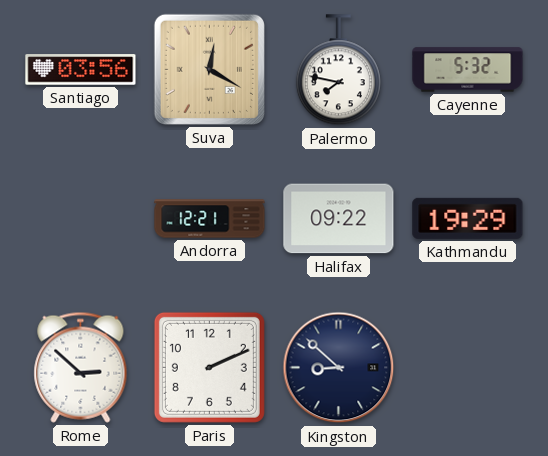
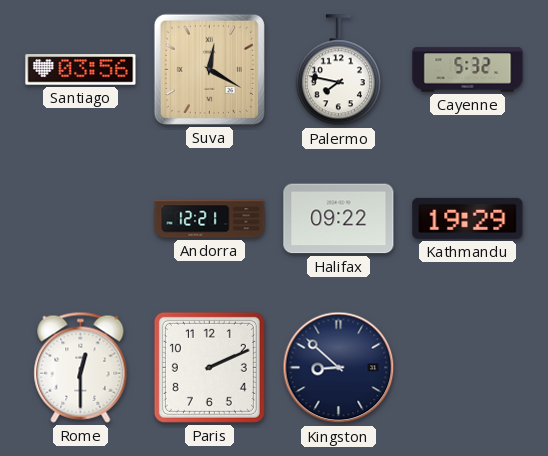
Rome: 2:52 -> 12:30 (81, 367)
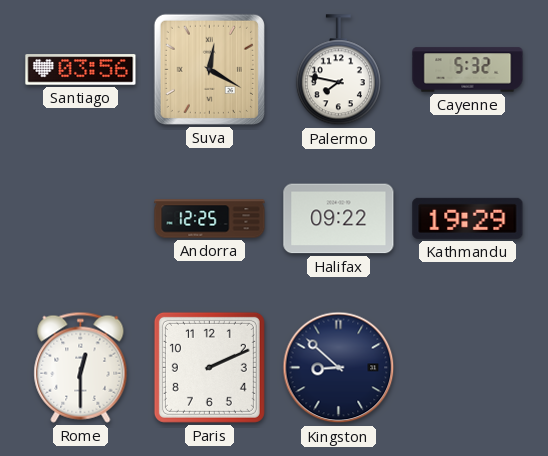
Andorra: 12:21 -> 12:25 (210, 219)
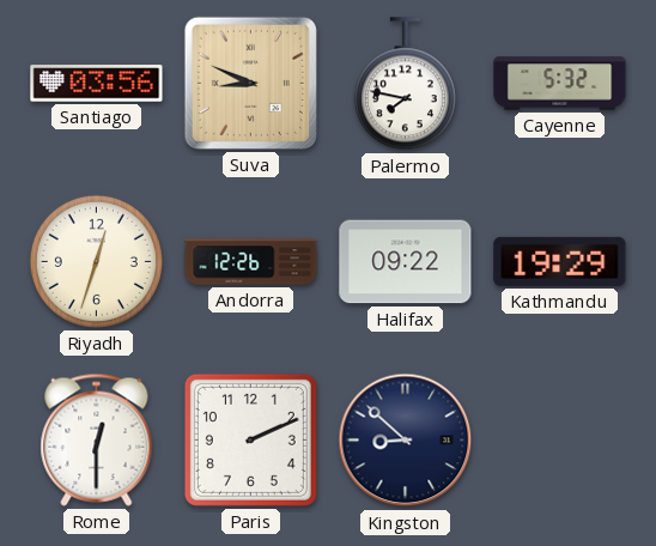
Suva: 12:20 -> 8:49 (250, 83)
Riyadh: none -> 12:33 (96, 261)
Andorra: 12:25 -> 12:26 (251, 262)
